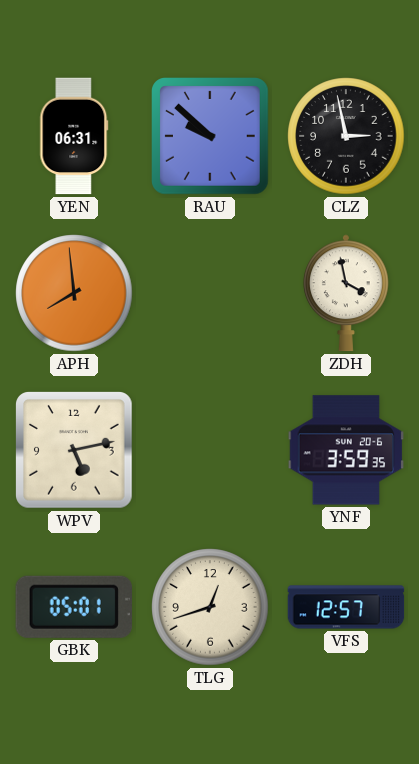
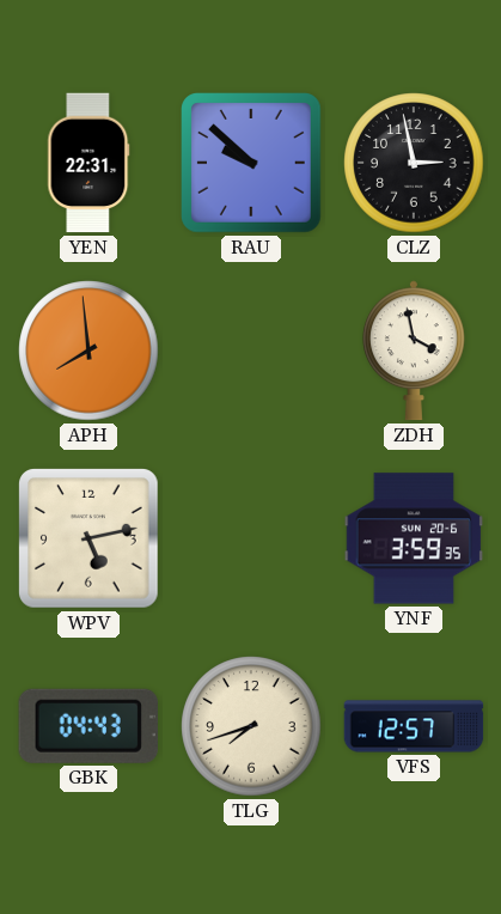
YEN: 06:31 -> 22:31 (88, 163)
GBK: 05:01 -> 04:43 (88, 726)
TLG: 12:42 -> 7:42 (251, 726)
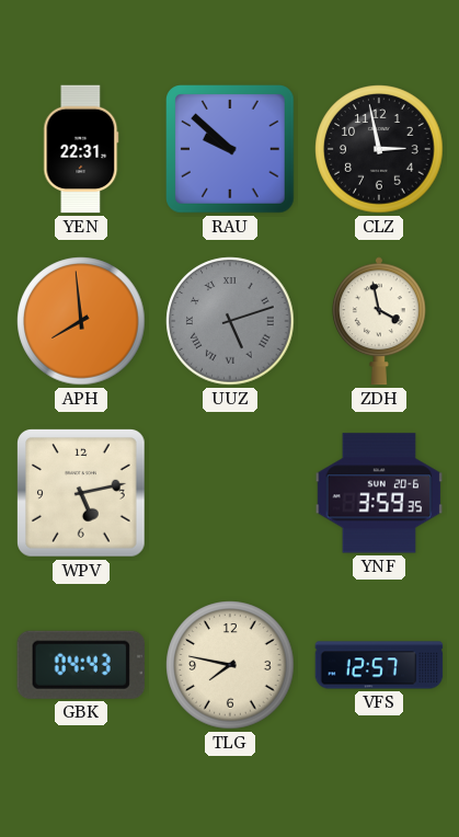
UUZ: none -> 5:12 (230, 321)
TLG: 7:42 -> 7:47 (230, 665)
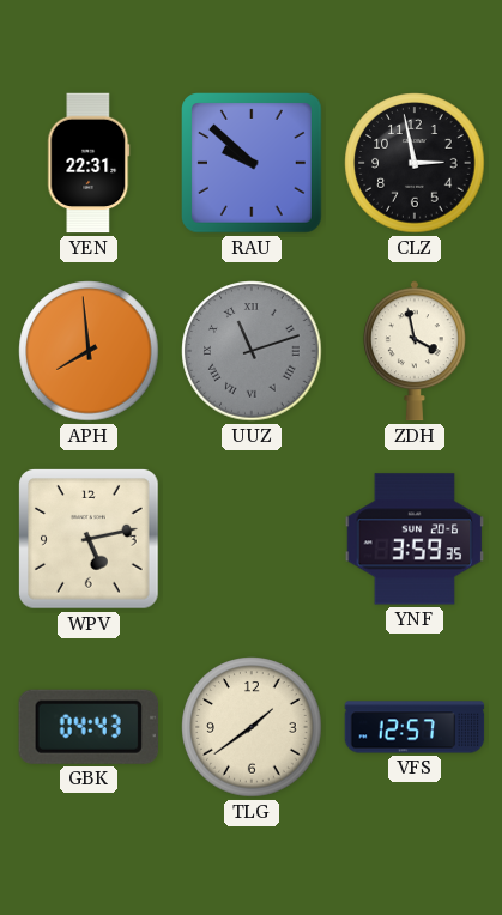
UUZ: 5:12 -> 11:12 (252, 351)
TLG: 7:47 -> 1:39 (252, 727)
